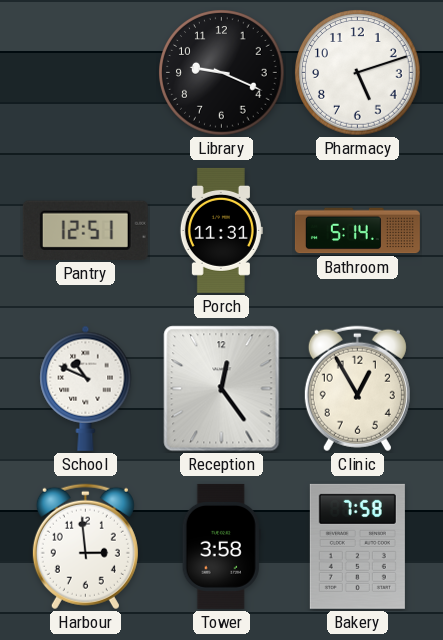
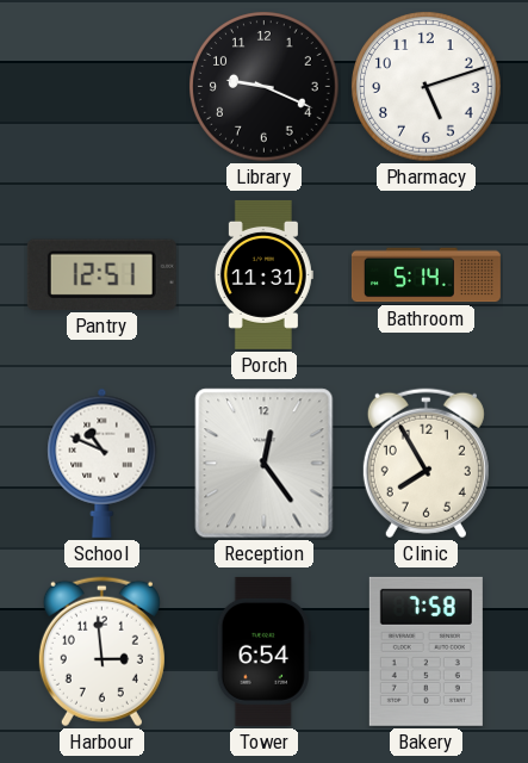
Clinic: 12:55 -> 7:55 (425, 464)
Tower: 3:58 -> 6:54 (263, 651)
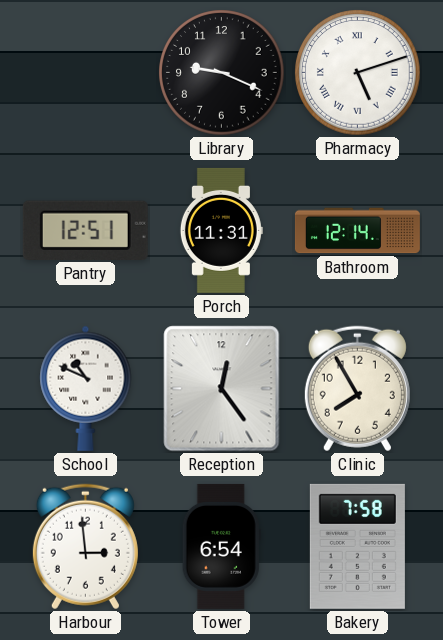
Pharmacy numerals: Arabic -> Roman (358, 73)
Bathroom: 5:14 -> 12:14 (357, 231)
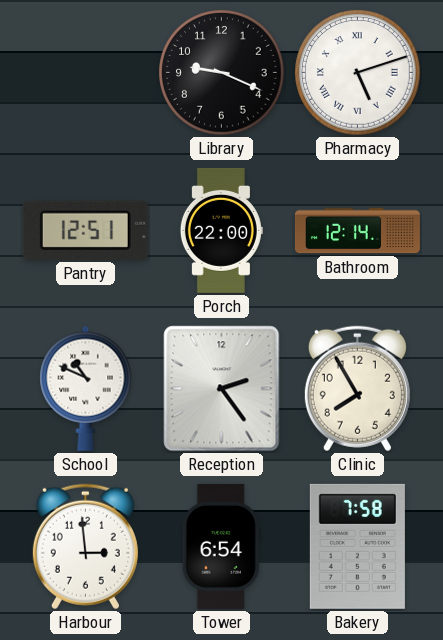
Porch: 11:31 -> 22:00 (221, 230)
Reception: 12:24 -> 2:24 (222, 389)
